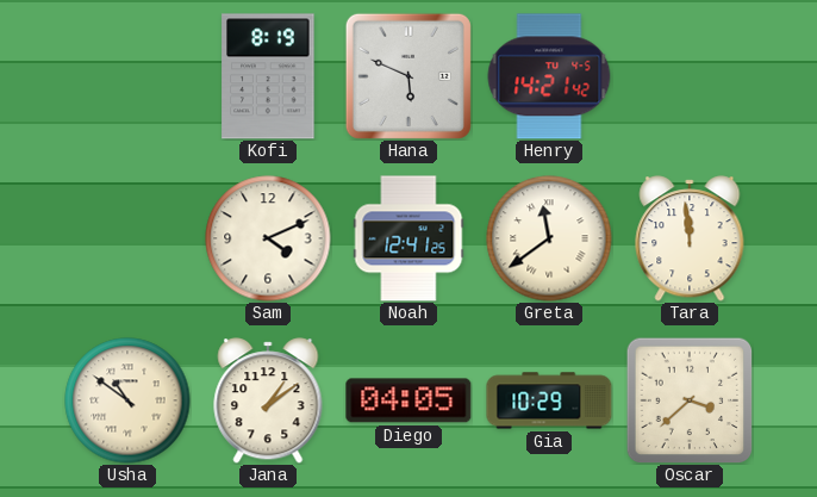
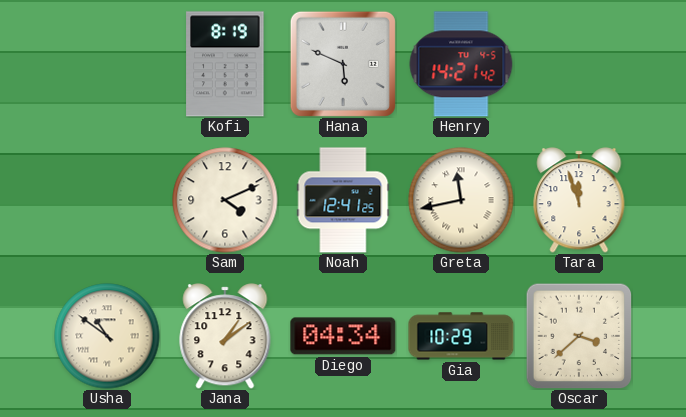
Greta: 11:39 -> 11:43 (461, 200)
Tara: 11:59 -> 11:57 (579, 200)
Diego: 04:05 -> 04:34 (343, 336)
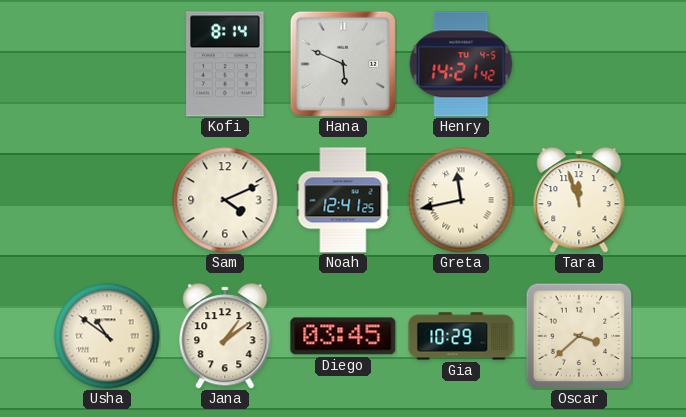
Kofi: 8:19 -> 8:14 (225, 64)
Diego: 04:34 -> 03:45 (343, 336)
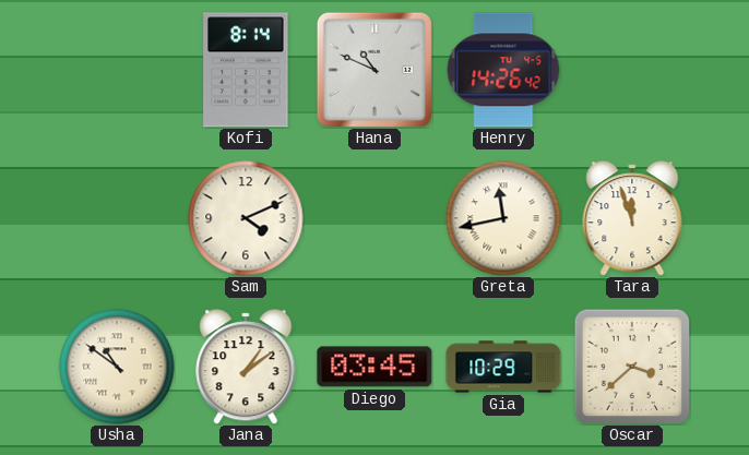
Hana: 5:49 -> 10:49 (374, 70)
Henry: 14:21 -> 14:26 (503, 70)
Noah: 12:41 -> none (343, 200)
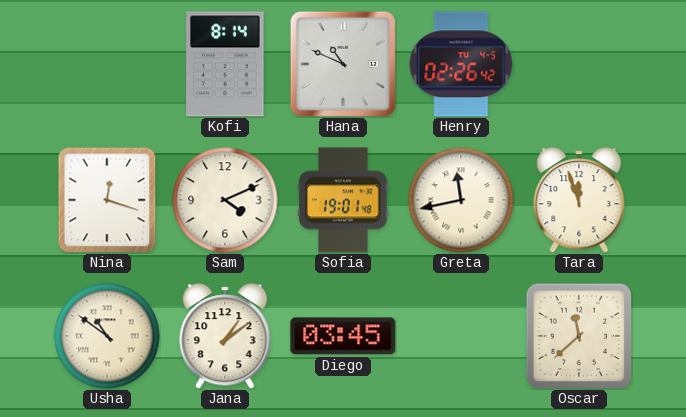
Henry: 14:26 -> 02:26 (461, 64)
Nina: none -> 12:18 (107, 200)
Sofia: none -> 19:01 (343, 200)
Gia: 10:29 -> none (503, 367)
Oscar: 3:38 -> 11:38 (579, 336)
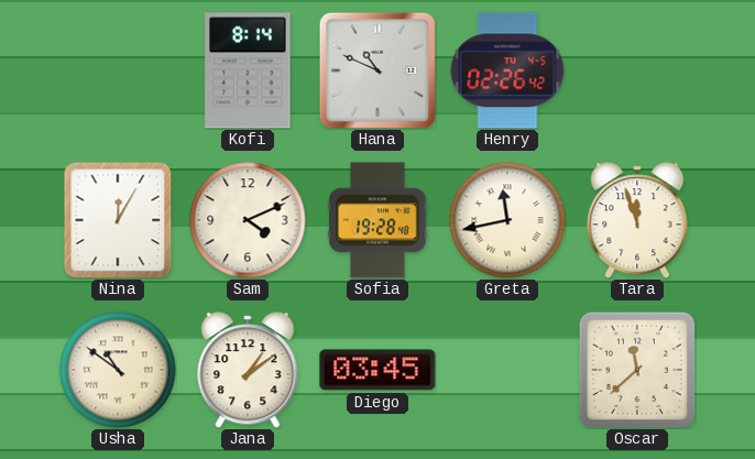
Nina: 12:18 -> 12:05 (118, 220)
Sofia: 19:01 -> 19:28 (377, 220)
